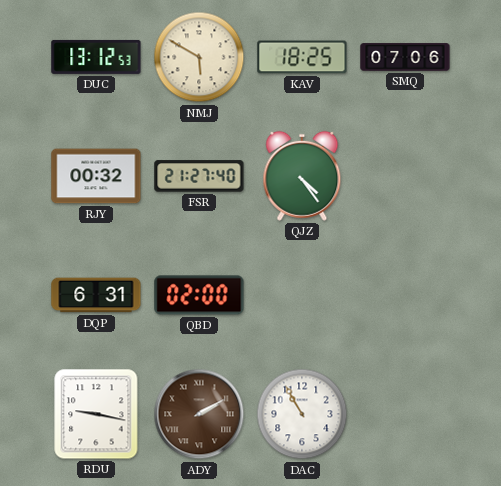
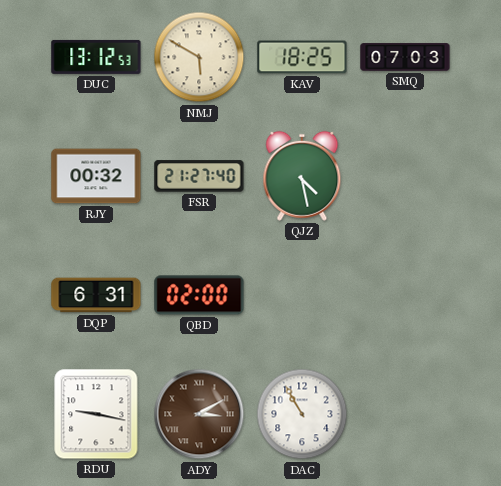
SMQ: 07:06 -> 07:03 (405, 57)
QJZ: 4:24 -> 4:28 (302, 176)
ADY: 2:10 -> 3:10 (199, 414)
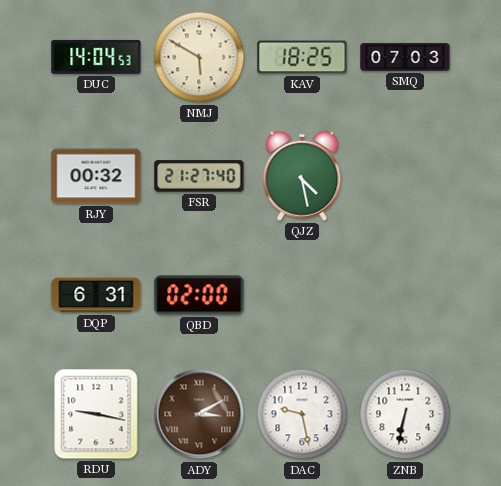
DUC: 13:12 -> 14:04 (96, 57)
DAC: 10:55 -> 9:28 (302, 414)
ZNB: none -> 6:32 (405, 414)
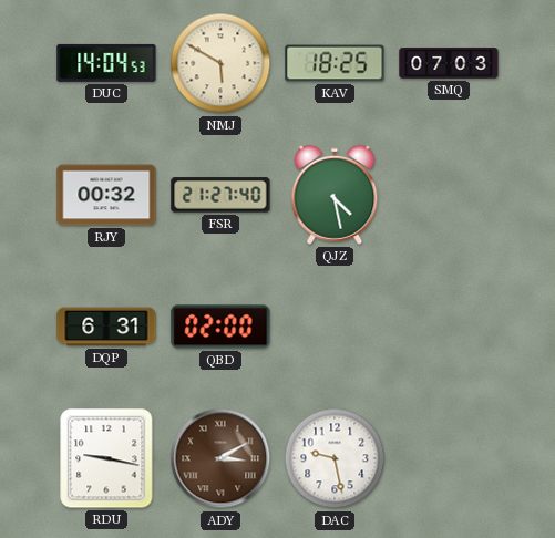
ZNB: 6:32 -> none (405, 414)
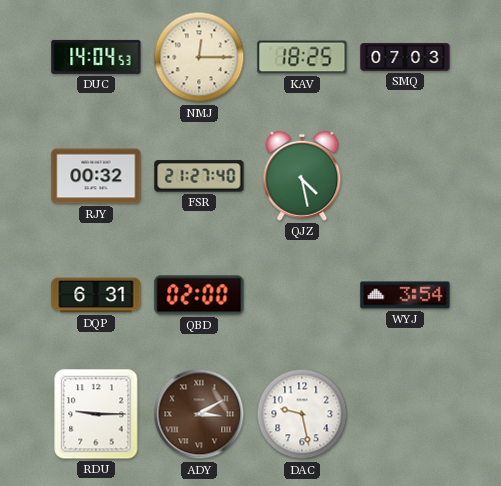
NMJ: 5:50 -> 12:15 (199, 57)
WYJ: none -> 3:54 (405, 295)
RDU: 9:17 -> 9:15 (96, 414)
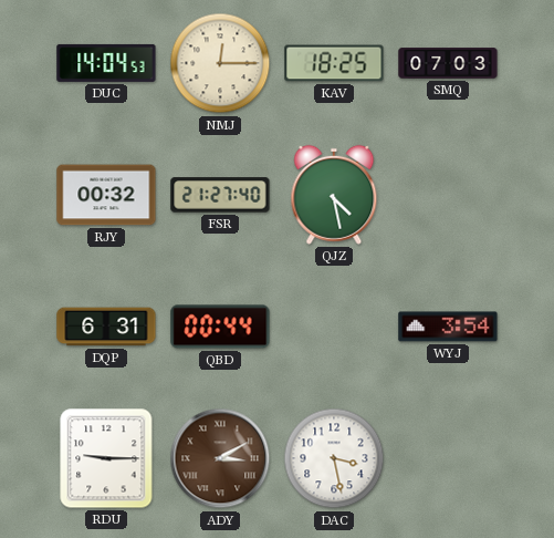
QBD: 02:00 -> 00:44 (220, 327)
DAC: 9:28 -> 3:28 (334, 458)
